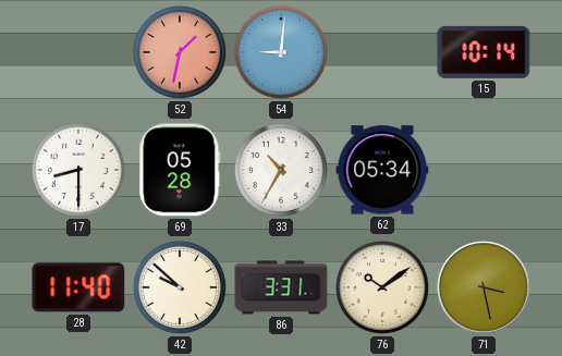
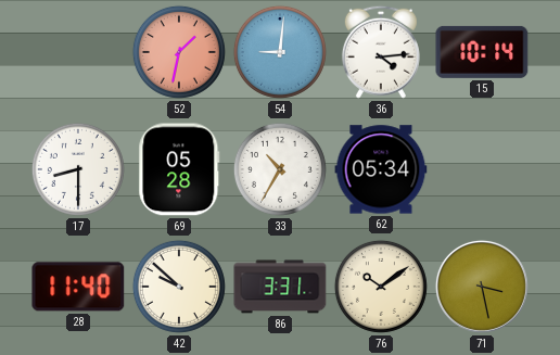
36: none -> 4:14 (381, 52)
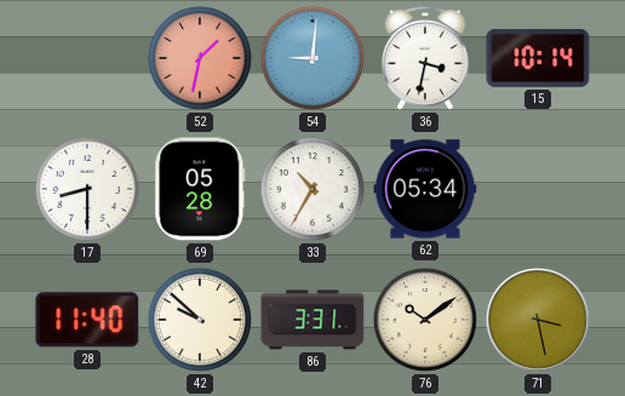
36: 4:14 -> 3:32 (425, 58)
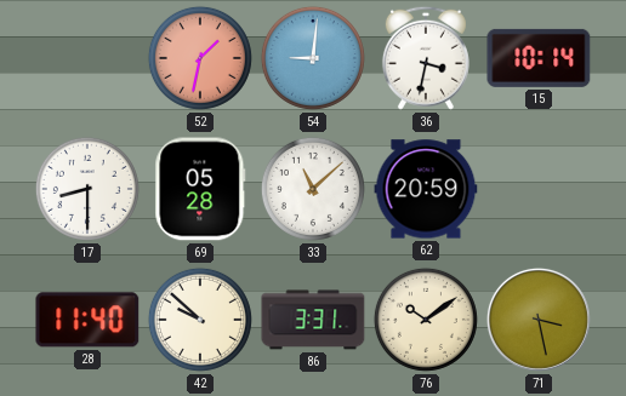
33: 10:35 -> 11:08 (313, 189)
62: 05:34 -> 20:59 (426, 189)
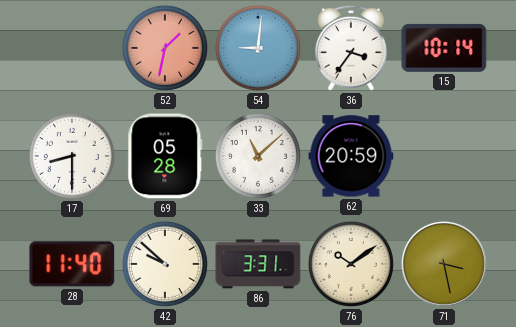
36: 3:32 -> 3:36 (351, 48)
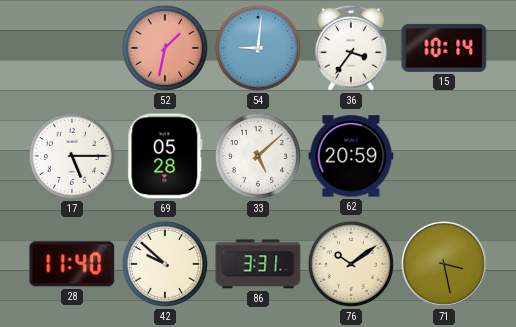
17: 8:30 -> 5:15 (72, 156)
33: 11:08 -> 5:08 (258, 156)
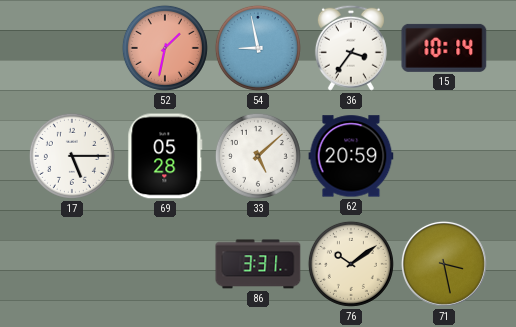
54: 9:01 -> 8:58 (258, 48)
28: 11:40 -> none (72, 264)
42: 9:52 -> none (165, 264)
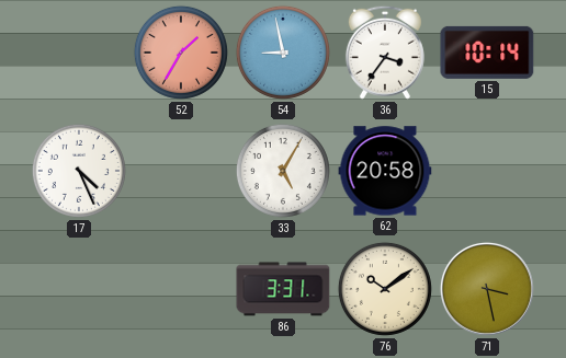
52: 1:32 -> 1:35 (181, 53)
17: 5:15 -> 4:26 (79, 171)
69: 05:28 -> none (165, 156)
33: 5:08 -> 5:05 (283, 171)
62: 20:59 -> 20:58 (385, 171)
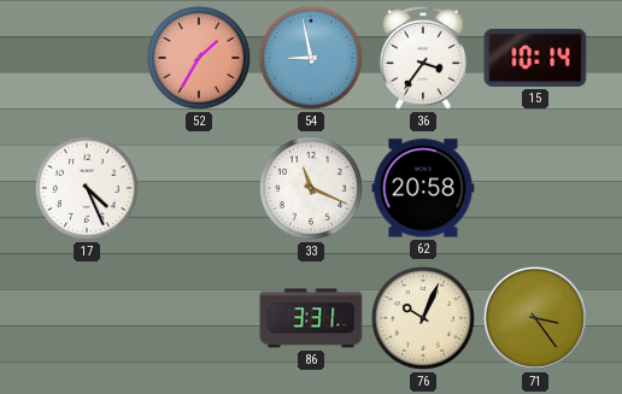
33: 5:05 -> 11:19 (311, 188)
76: 10:09 -> 10:04 (423, 318)
71: 3:28 -> 3:24 (535, 318)
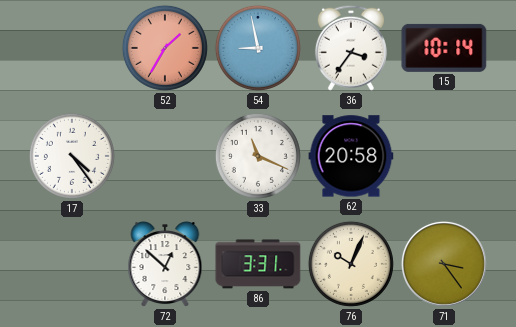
17: 4:26 -> 4:24 (72, 156)
72: none -> 12:52 (165, 265)
